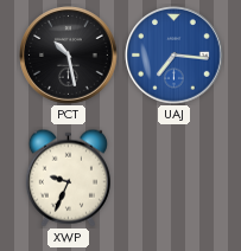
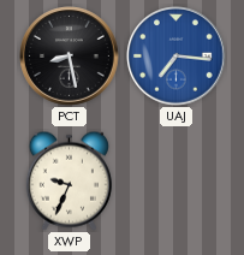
PCT: 10:28 -> 8:28 (70, 57)
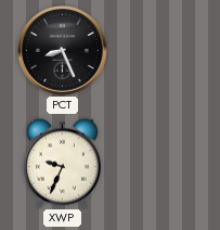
PCT: 8:28 -> 8:26 (63, 51)
UAJ: 7:16 -> none (177, 57)
